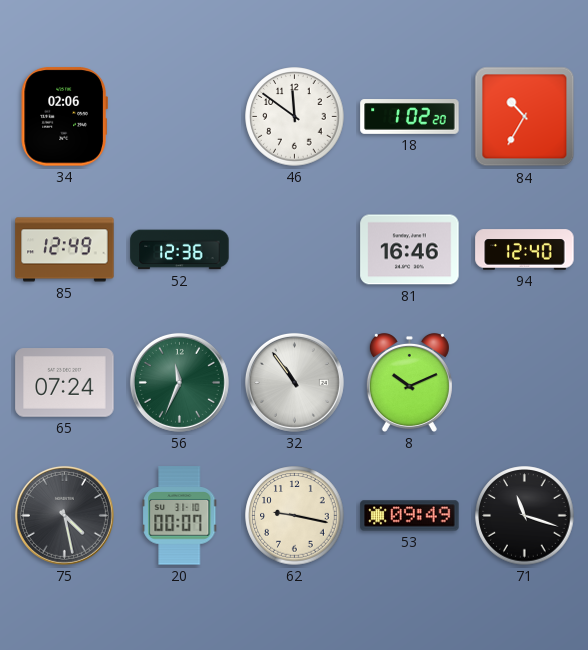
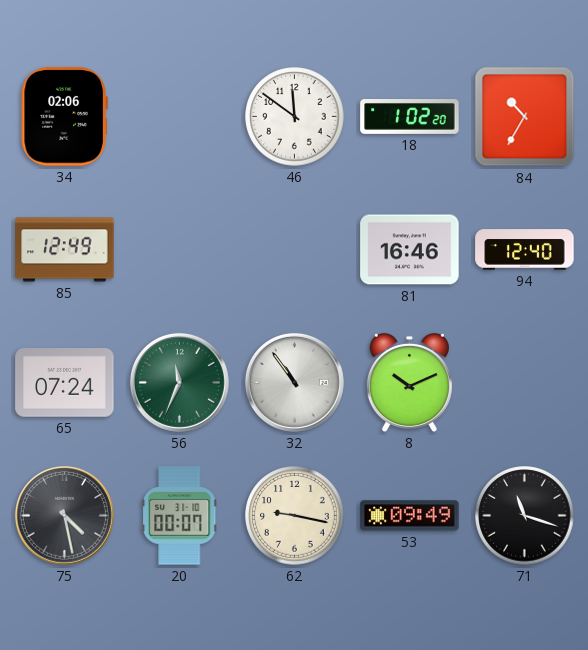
52: 12:36 -> none (180, 250)
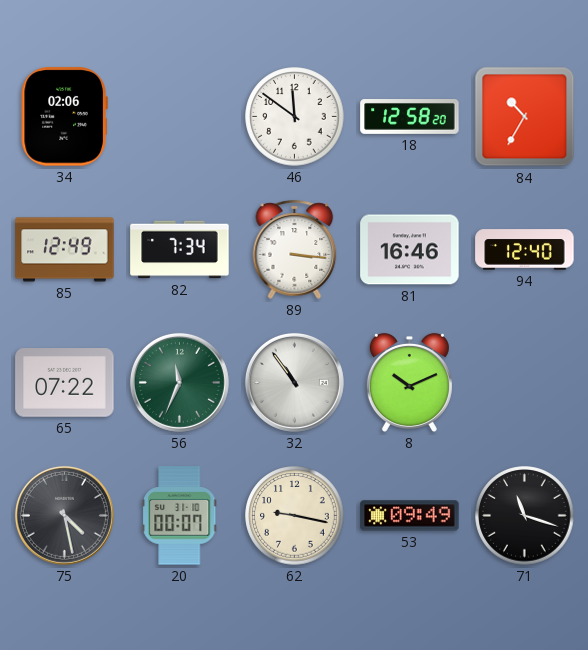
18: 1:02 -> 12:58 (410, 117)
82: none -> 7:34 (180, 250)
89: none -> 3:16 (295, 249)
65: 07:24 -> 07:22 (65, 383)
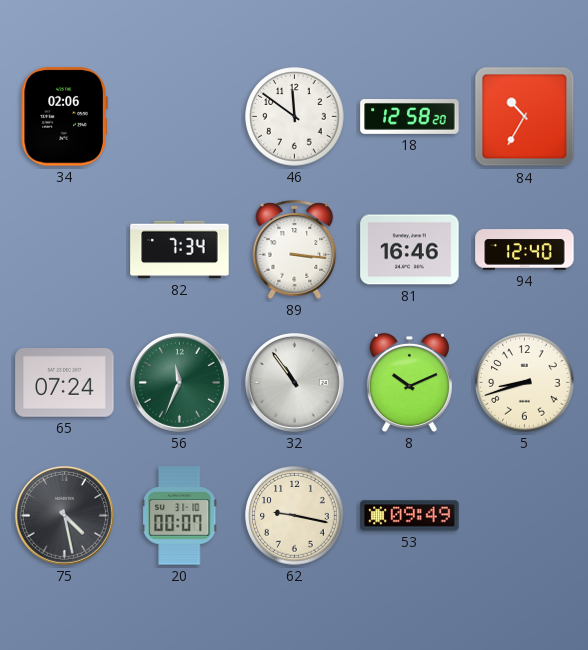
85: 12:49 -> none (65, 250)
65: 07:22 -> 07:24 (65, 383)
5: none -> 8:42 (525, 383)
71: 11:18 -> none (525, 516)
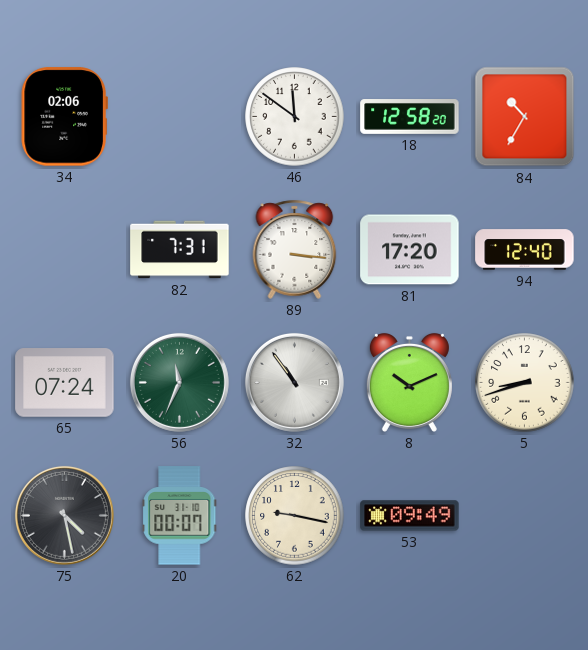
82: 7:34 -> 7:31 (180, 250)
81: 16:46 -> 17:20 (410, 250)
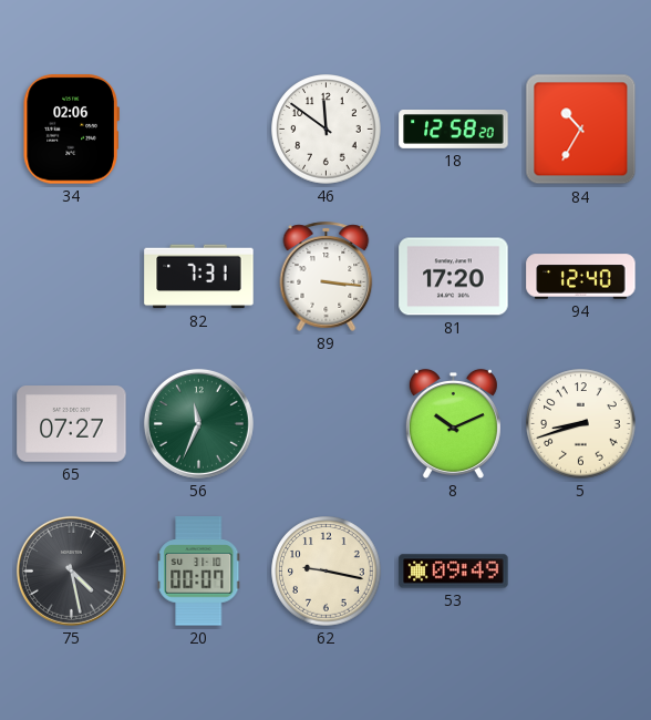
65: 07:24 -> 07:27 (72, 424)
32: 10:54 -> none (294, 382)
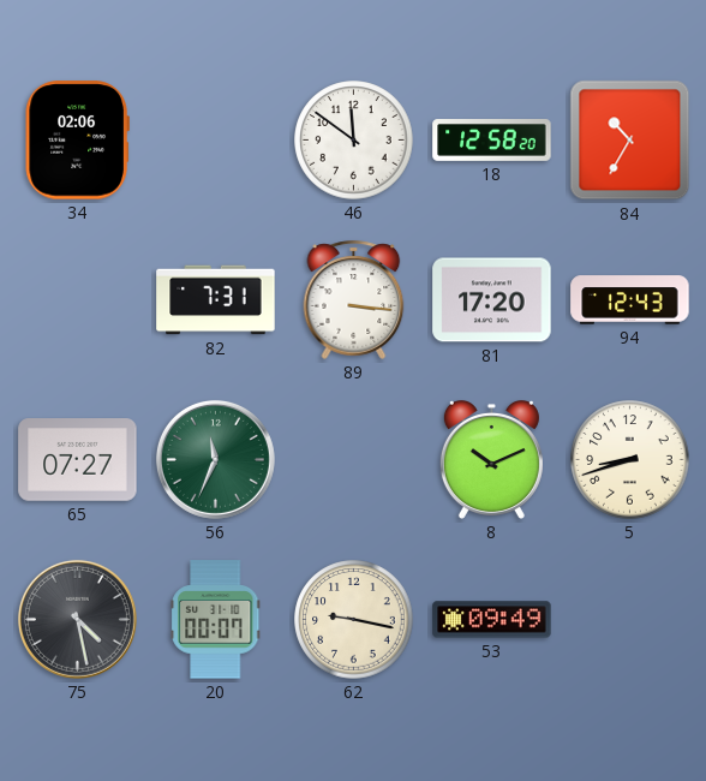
94: 12:40 -> 12:43 (630, 300)
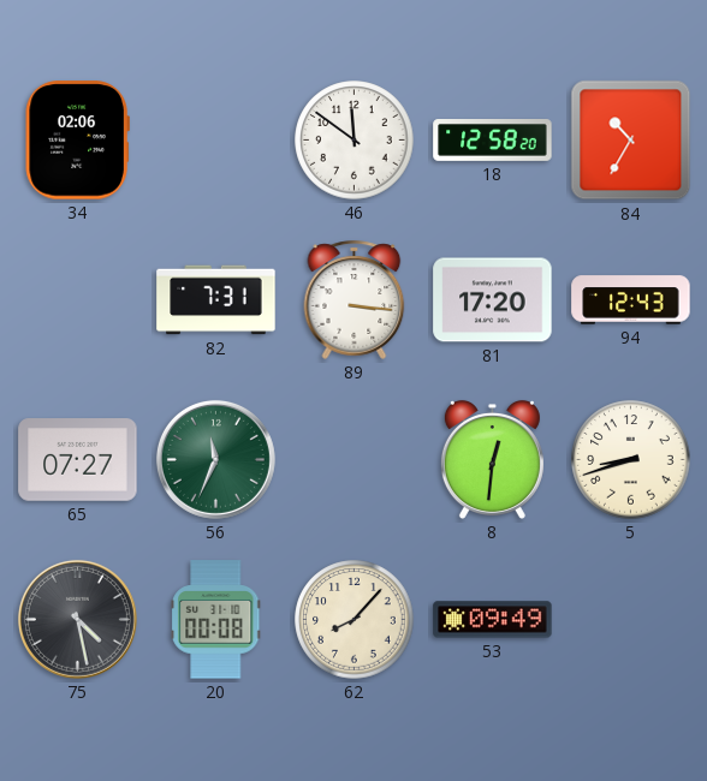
8: 10:11 -> 12:31 (492, 459)
20: 00:07 -> 00:08 (216, 620)
62: 9:17 -> 8:07 (355, 620)
